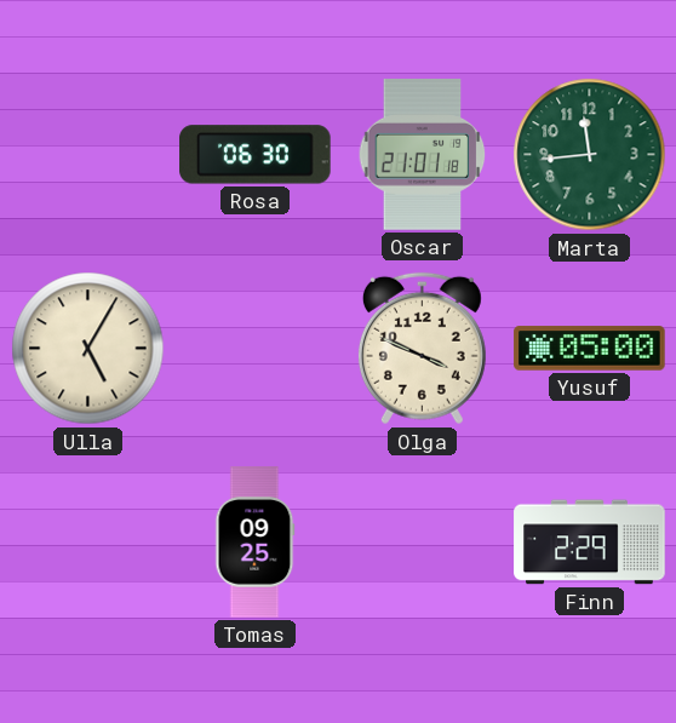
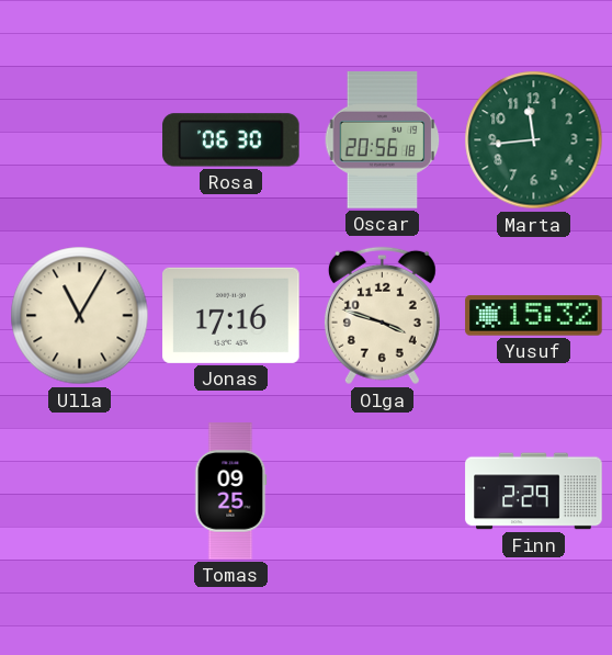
Oscar: 21:01 -> 20:56 (383, 140)
Ulla: 5:05 -> 11:05 (80, 316)
Jonas: none -> 17:16 (231, 315)
Olga: 3:49 -> 3:48 (382, 316)
Yusuf: 05:00 -> 15:32 (534, 316)
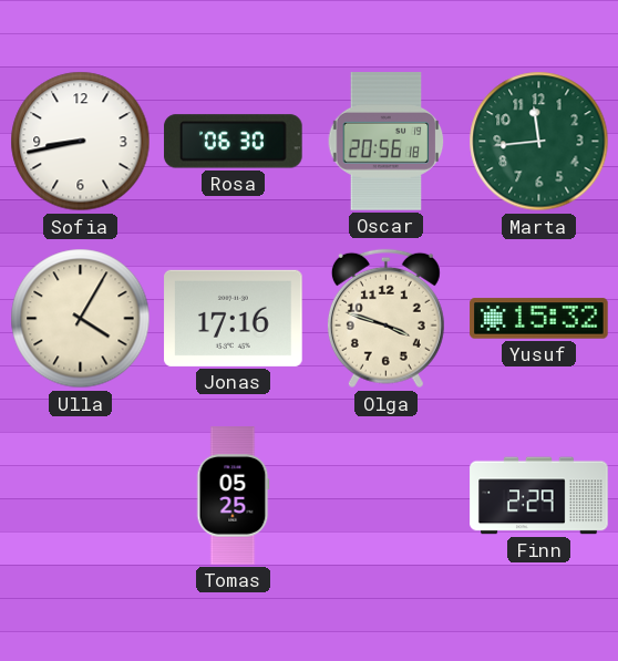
Sofia: none -> 8:43 (81, 142)
Ulla: 11:05 -> 4:05 (81, 319)
Tomas: 09:25 -> 05:25 (234, 496)
